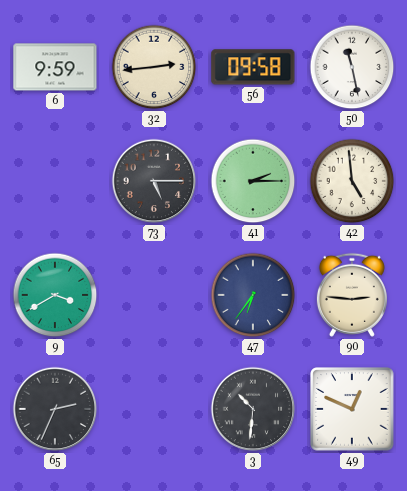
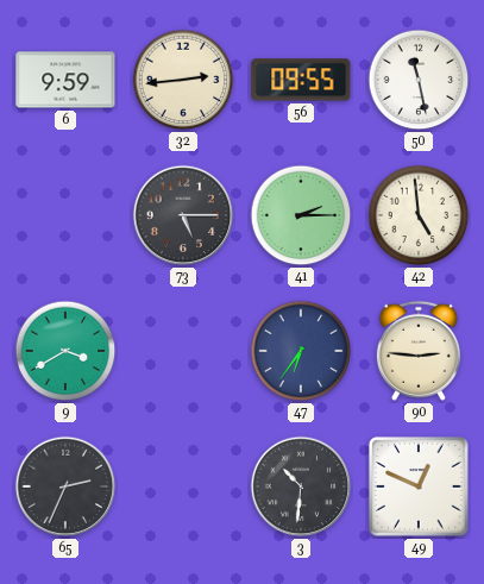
56: 09:58 -> 09:55 (301, 80)
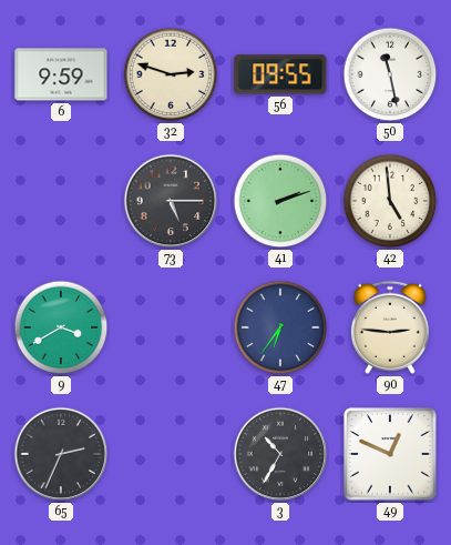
32: 2:44 -> 2:48 (171, 74)
41: 2:15 -> 2:12 (280, 201)
3: 10:31 -> 10:35 (280, 454)
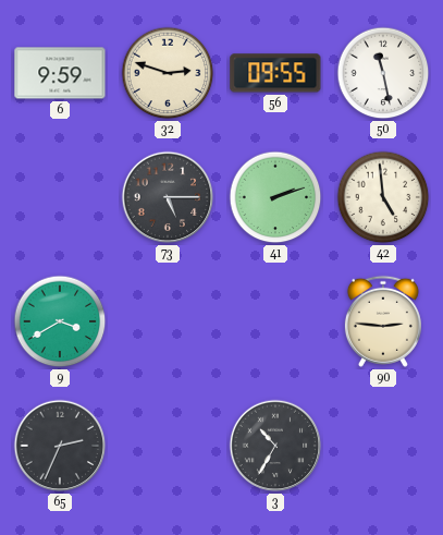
47: 6:36 -> none (280, 327)
49: 12:49 -> none (390, 454)
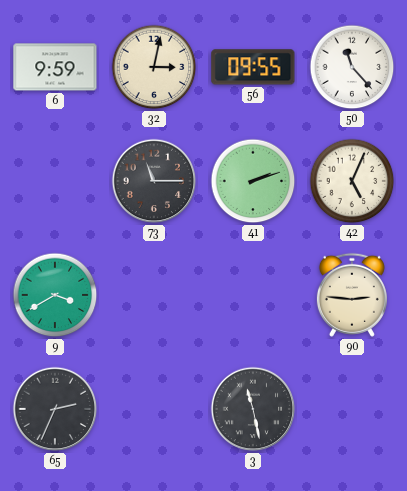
32: 2:48 -> 3:02 (154, 67)
50: 11:28 -> 11:23 (352, 67)
73: 5:15 -> 11:15 (154, 181)
42: 4:59 -> 5:04 (352, 181)
3: 10:35 -> 11:28 (253, 409)
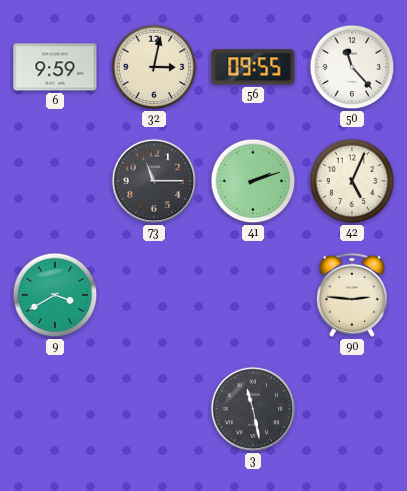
65: 2:34 -> none (55, 409)
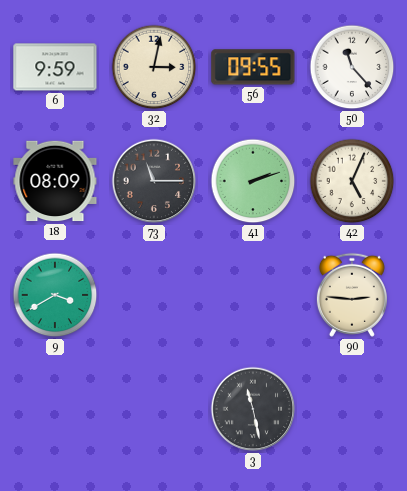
18: none -> 08:09 (55, 181)
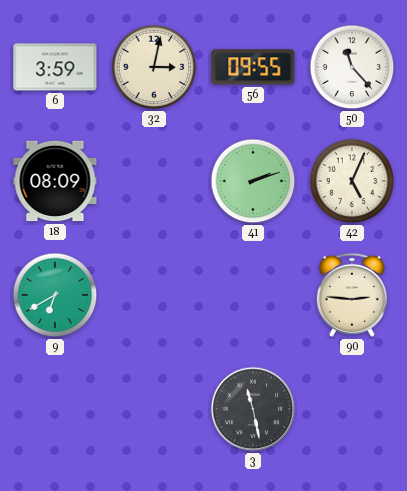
6: 9:59 -> 3:59 (55, 67)
73: 11:15 -> none (154, 181)
9: 3:40 -> 6:40 (55, 295)
